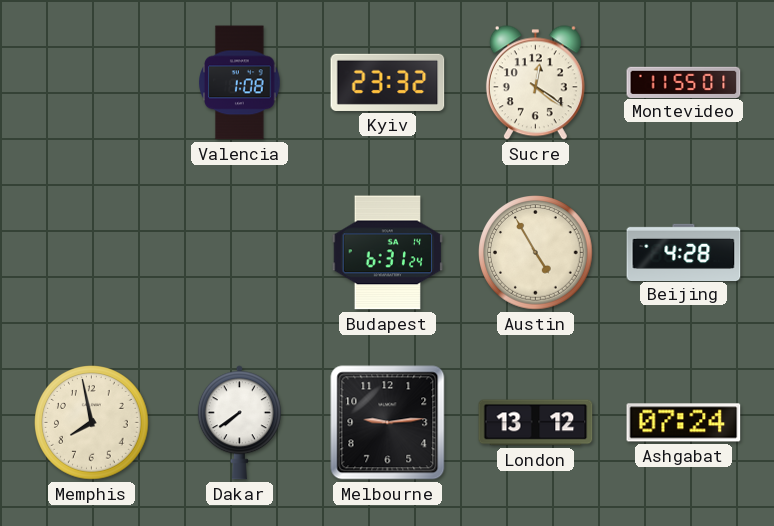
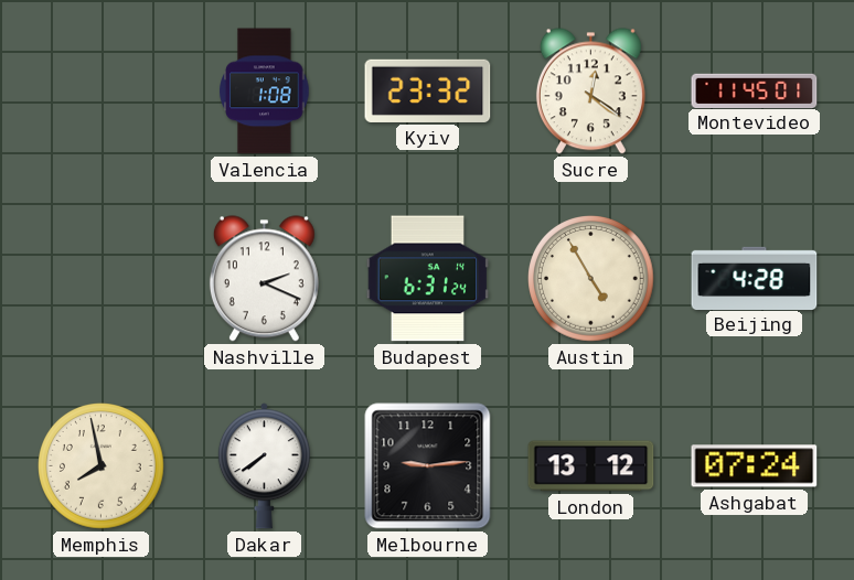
Montevideo: 11:55 -> 11:45 (755, 90)
Nashville: none -> 2:19 (264, 279)
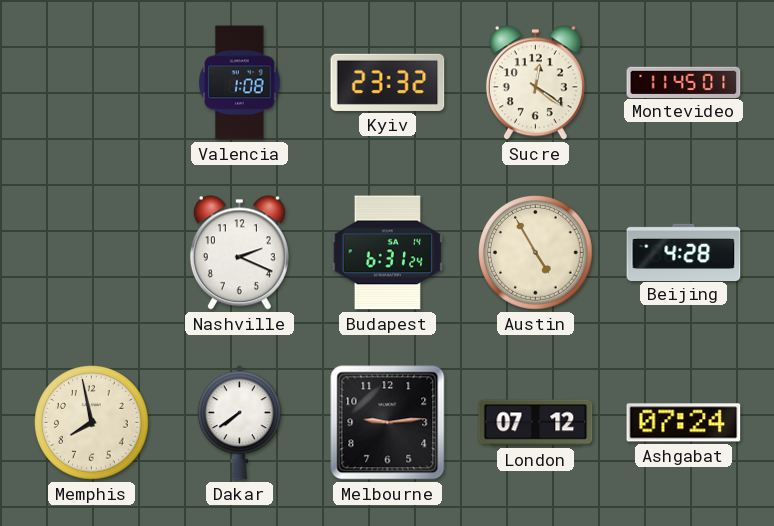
London: 13:12 -> 07:12 (536, 423)
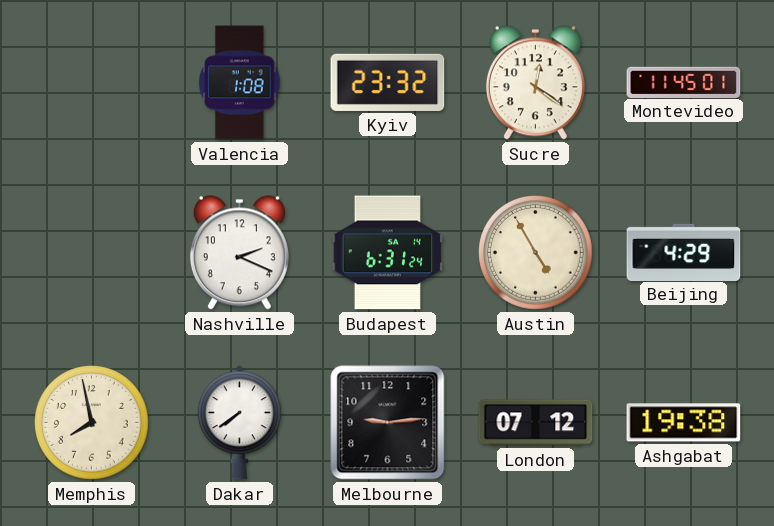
Beijing: 4:28 -> 4:29 (684, 252)
Ashgabat: 07:24 -> 19:38 (684, 423)
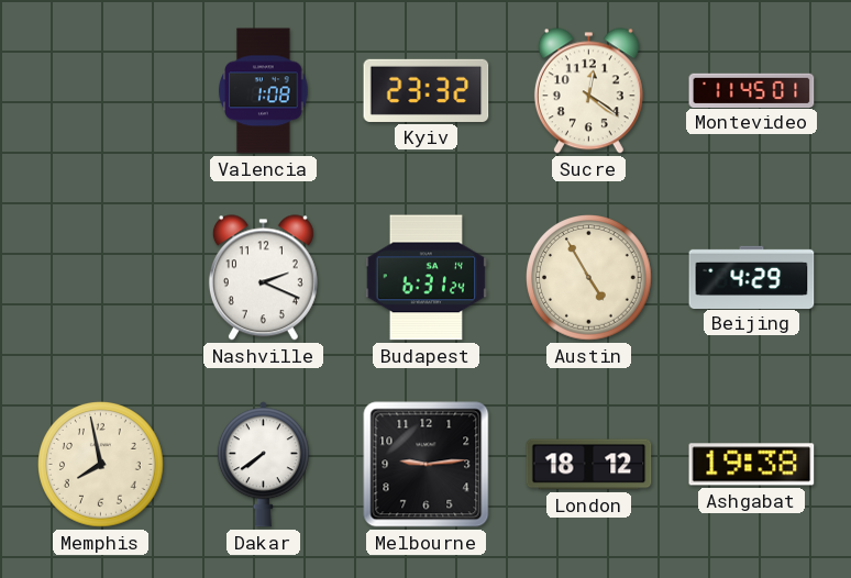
London: 07:12 -> 18:12 (589, 465)
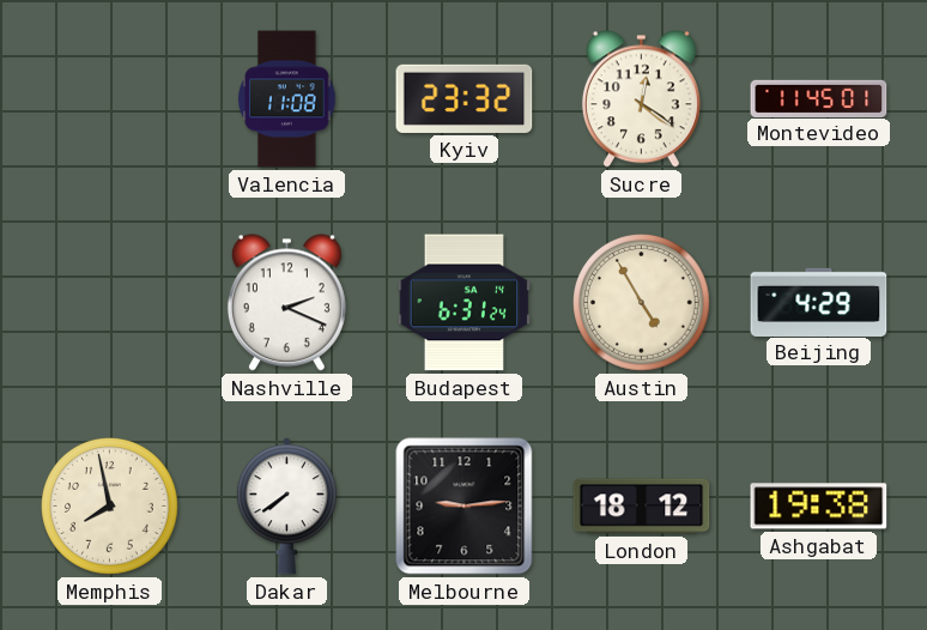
Valencia: 1:08 -> 11:08 (287, 99)
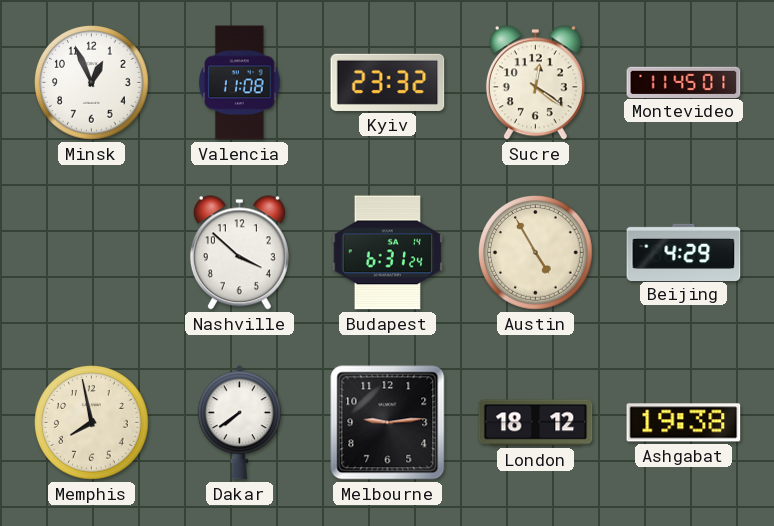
Minsk: none -> 12:56 (92, 83)
Nashville: 2:19 -> 3:52 (239, 253)
